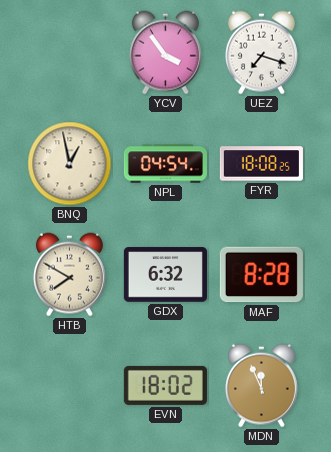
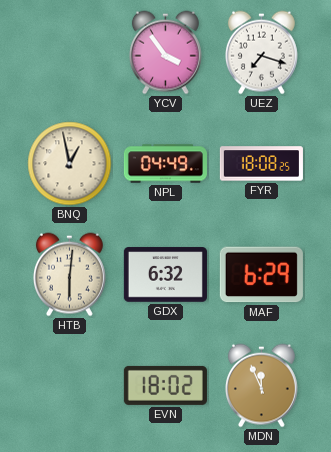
NPL: 04:54 -> 04:49 (165, 164)
HTB: 7:50 -> 6:01 (69, 275)
MAF: 8:28 -> 6:29 (261, 275)
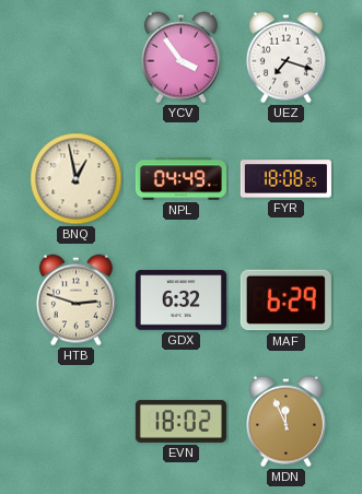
HTB: 6:01 -> 2:48 (75, 301)
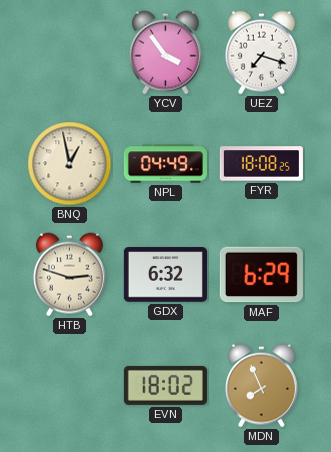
MDN: 11:56 -> 7:56 (261, 386)
